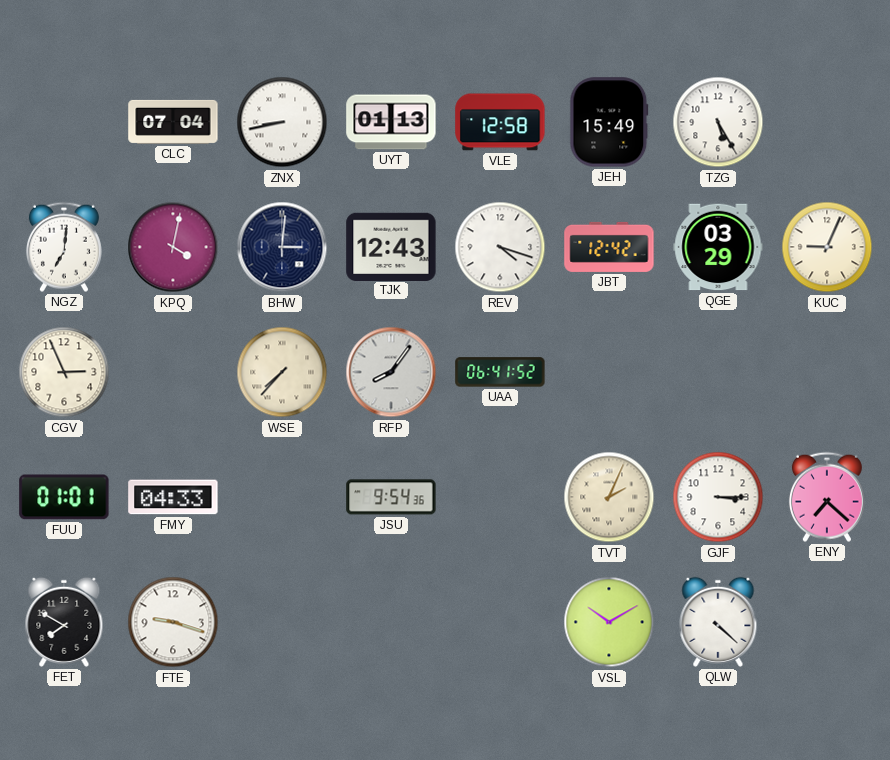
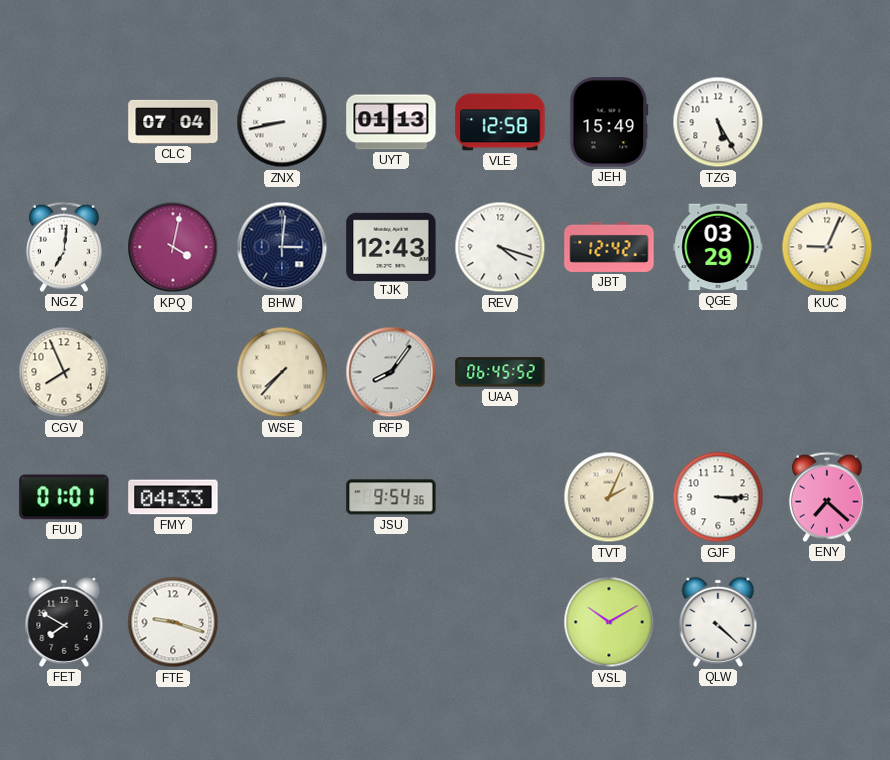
CGV: 2:56 -> 7:56 (64, 372)
UAA: 06:41 -> 06:45 (500, 372)
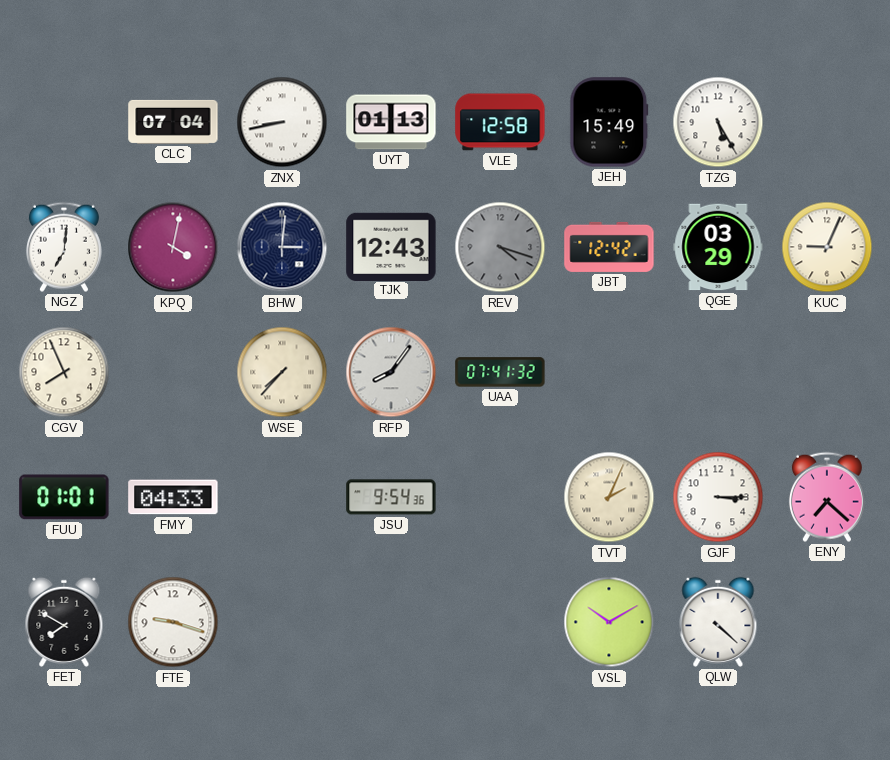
REV dial: white -> grey (500, 247)
UAA: 06:45 -> 07:41 (500, 372)
